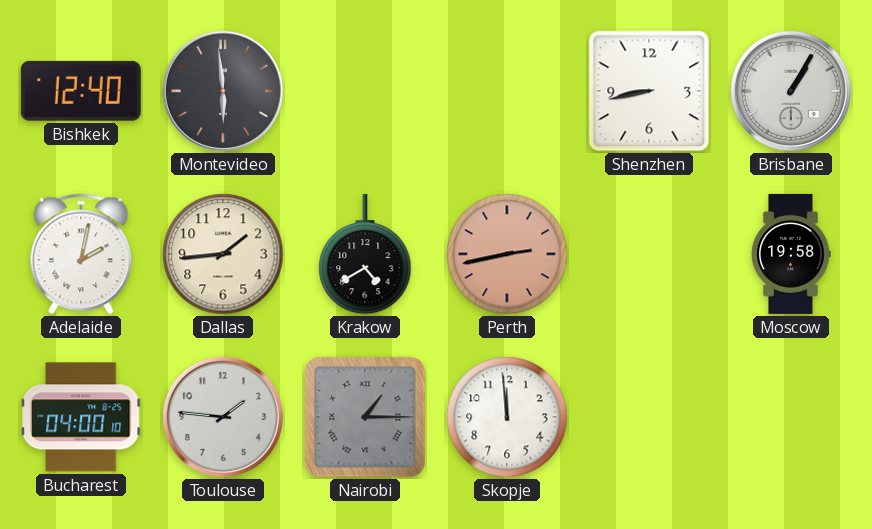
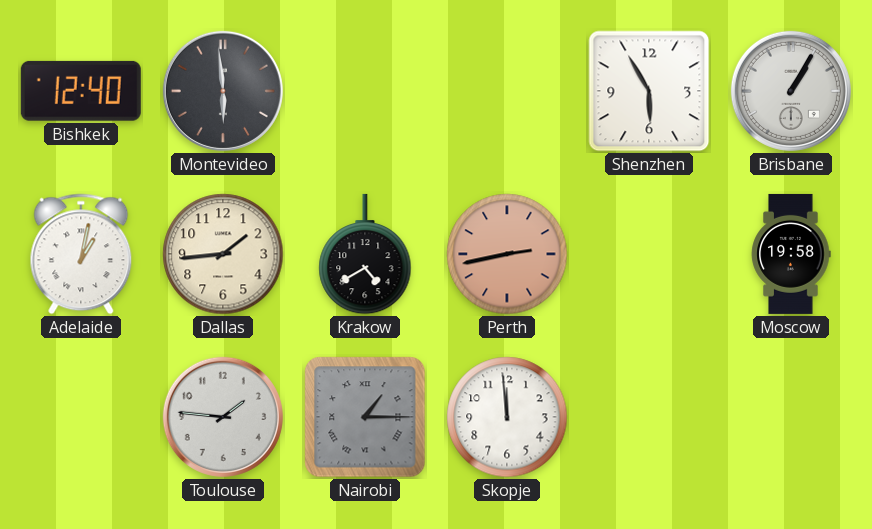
Shenzhen: 8:43 -> 5:55 (649, 91)
Adelaide: 2:02 -> 1:02 (81, 254)
Bucharest: 04:00 -> none (81, 417)
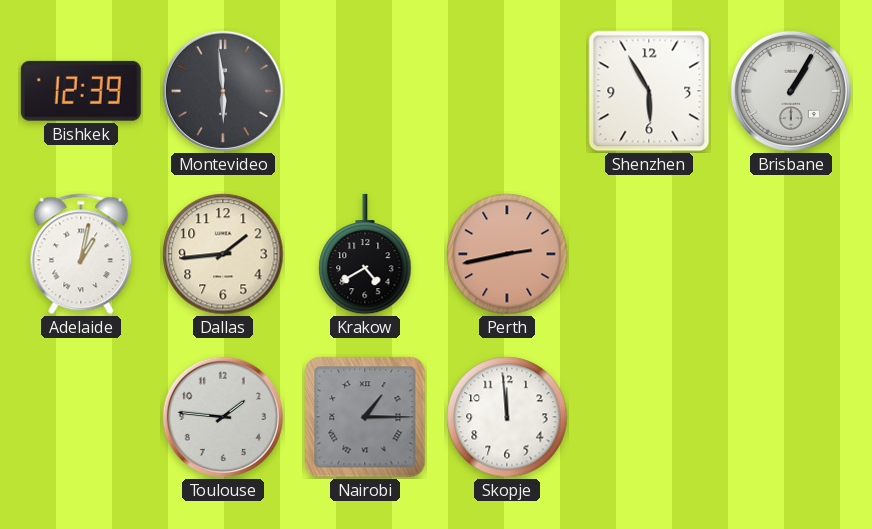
Bishkek: 12:40 -> 12:39 (81, 91)
Moscow: 19:58 -> none (791, 254)
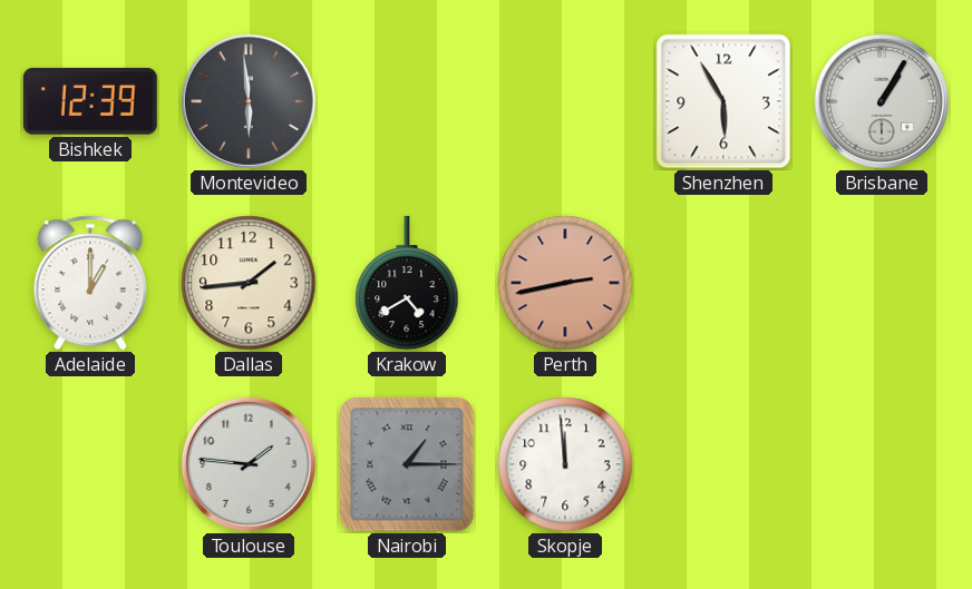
Adelaide: 1:02 -> 1:00 (90, 283)
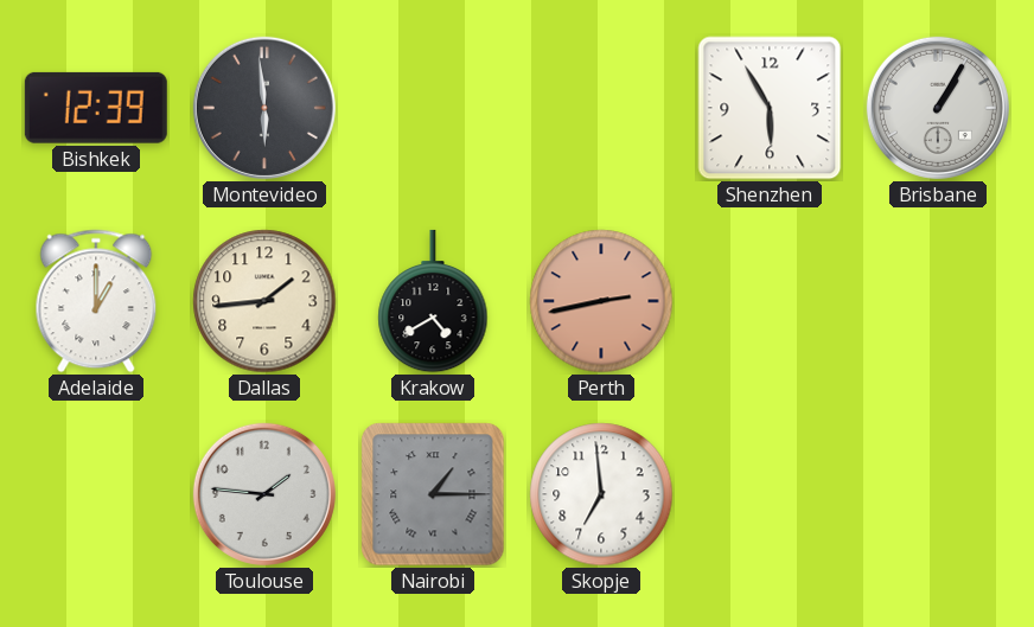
Skopje: 11:59 -> 6:59 (601, 494)
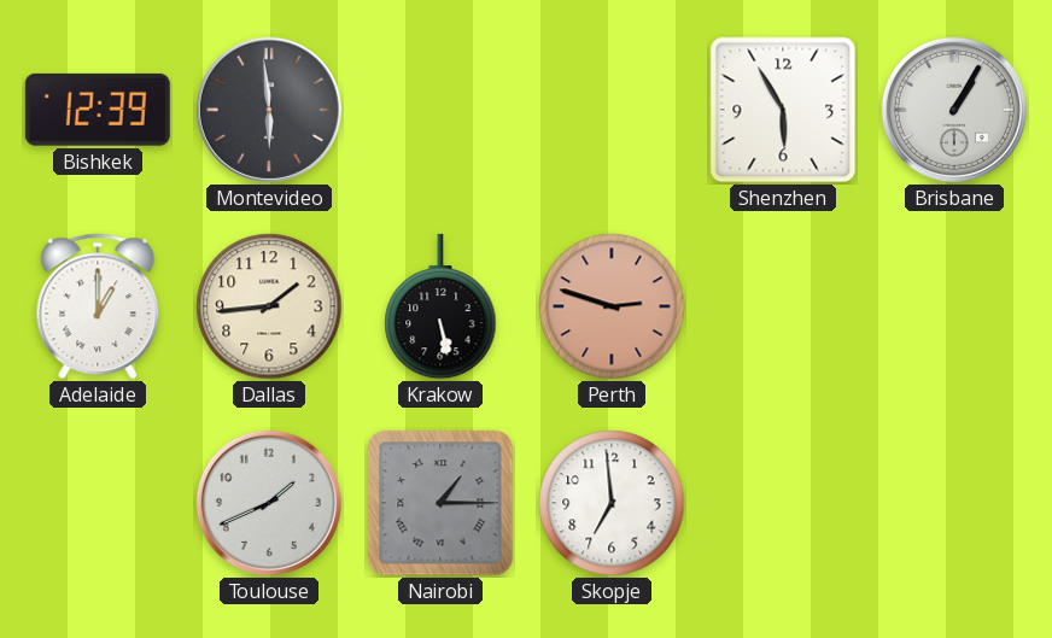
Krakow: 4:40 -> 5:28 (440, 306)
Perth: 2:43 -> 2:48 (612, 306)
Toulouse: 1:46 -> 1:41 (269, 503)
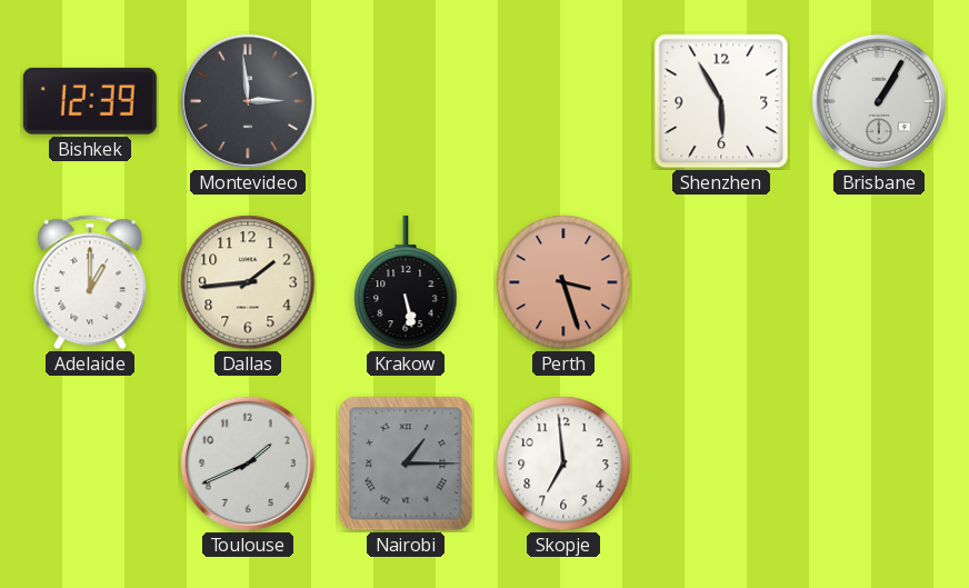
Montevideo: 5:59 -> 2:59 (248, 101)
Perth: 2:48 -> 3:27 (563, 282)
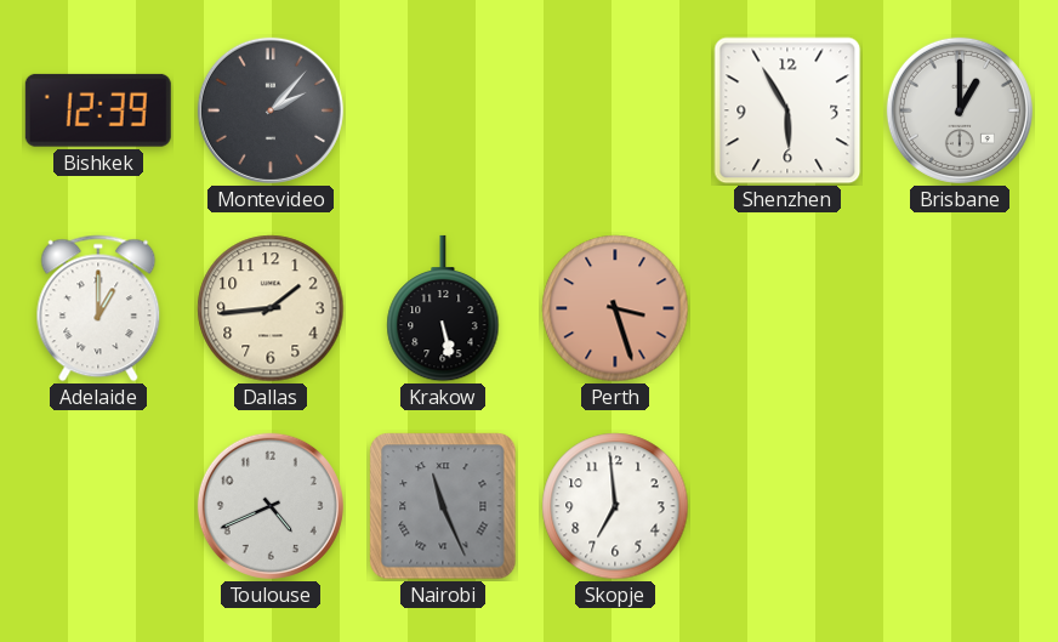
Montevideo: 2:59 -> 2:07 (271, 110)
Brisbane: 1:05 -> 1:00 (960, 110)
Toulouse: 1:41 -> 4:41 (271, 506)
Nairobi: 1:15 -> 11:26 (443, 506)
